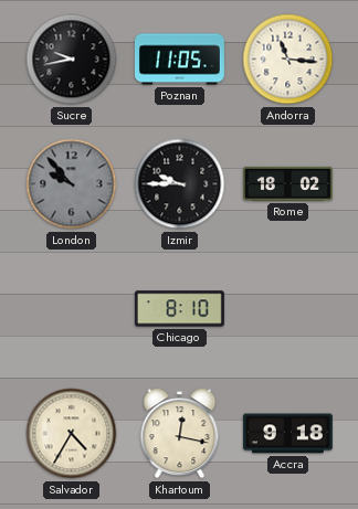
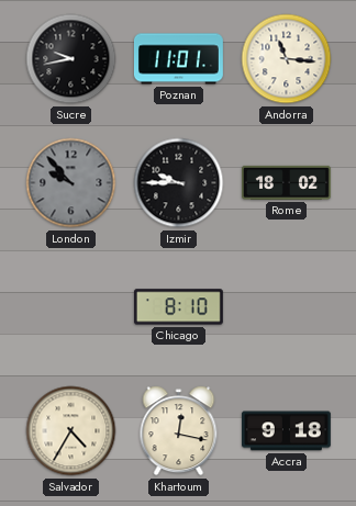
Poznan: 11:05 -> 11:01 (178, 59)
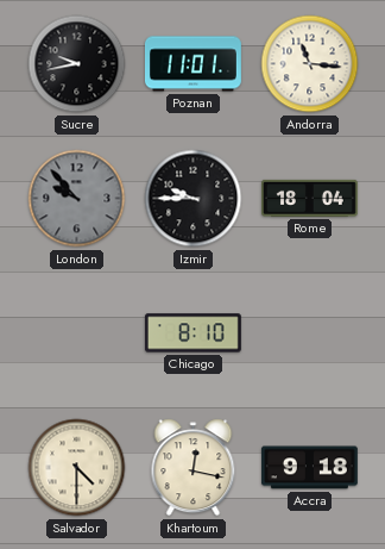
Rome: 18:02 -> 18:04 (310, 198)
Salvador: 4:35 -> 4:30 (77, 468)
